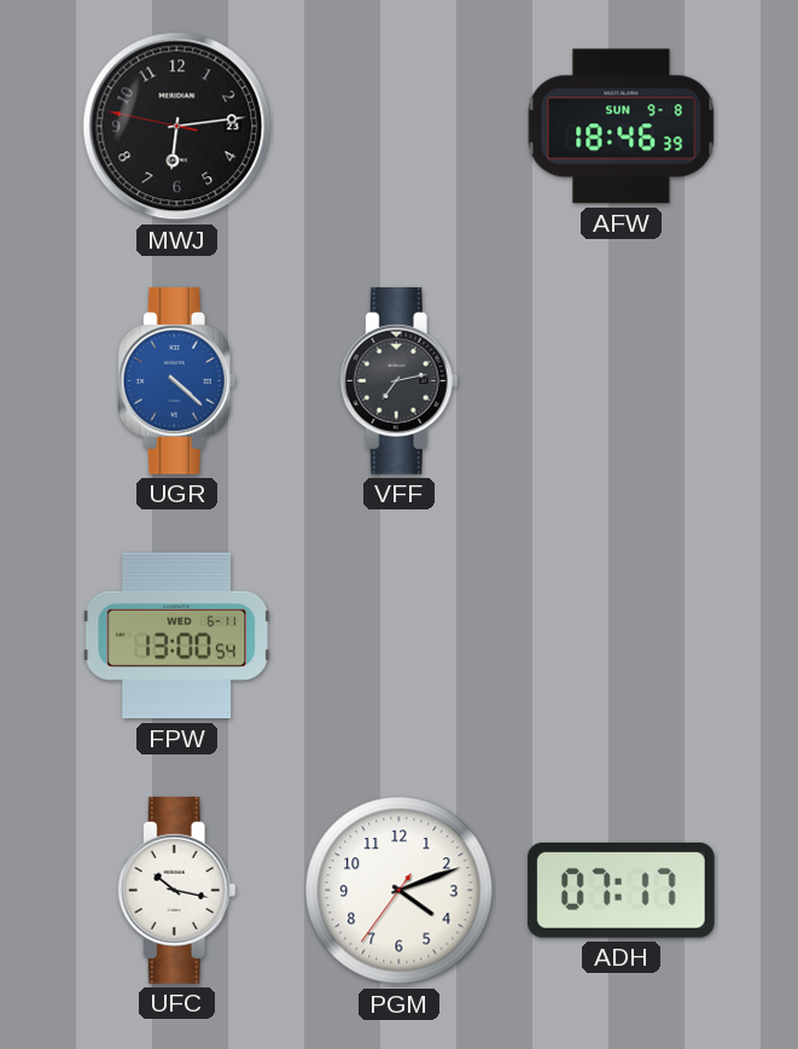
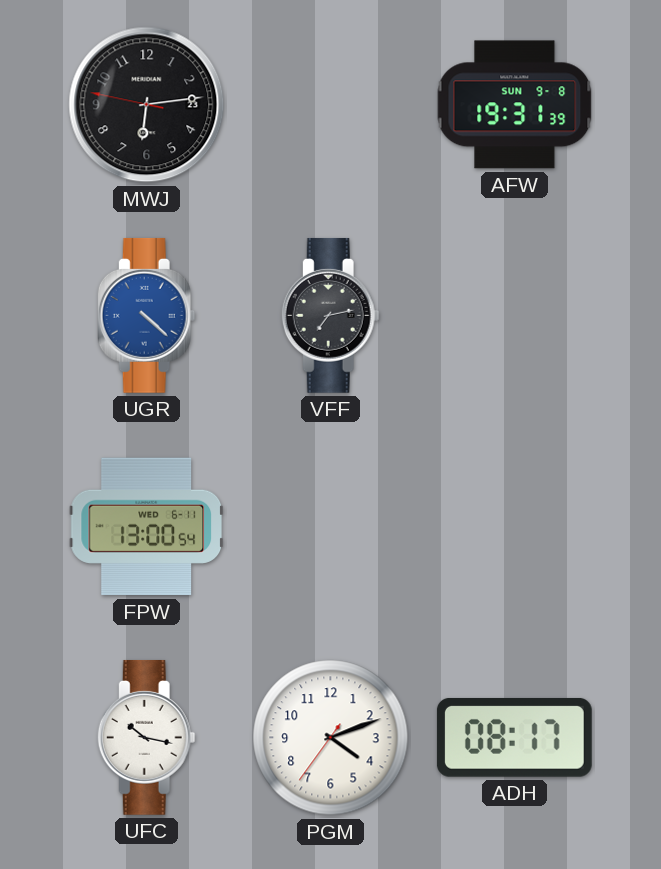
AFW: 18:46 -> 19:31 (515, 105)
ADH: 07:17 -> 08:17 (514, 737)
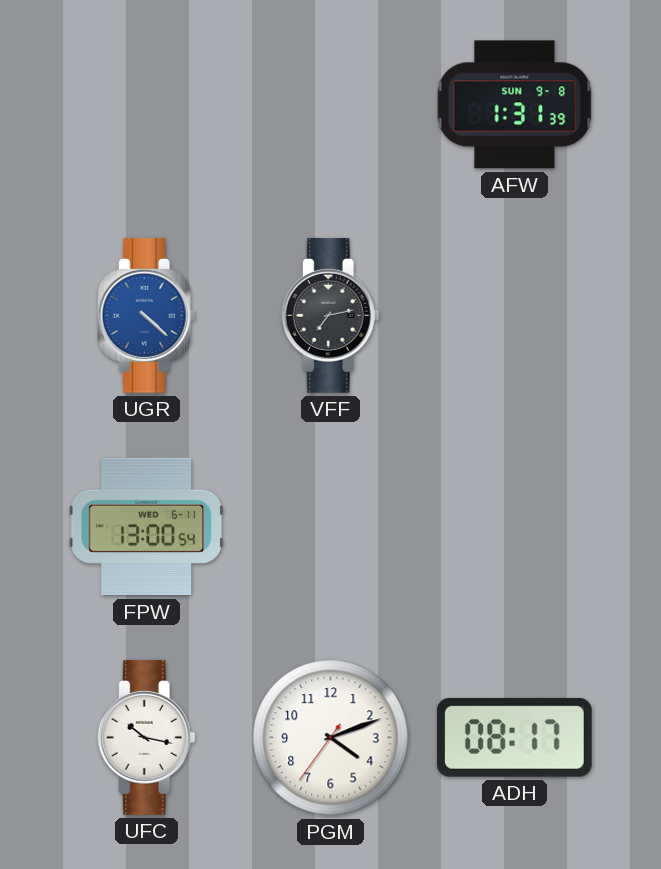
MWJ: 6:13 -> none (147, 105)
AFW: 19:31 -> 1:31 (515, 105)
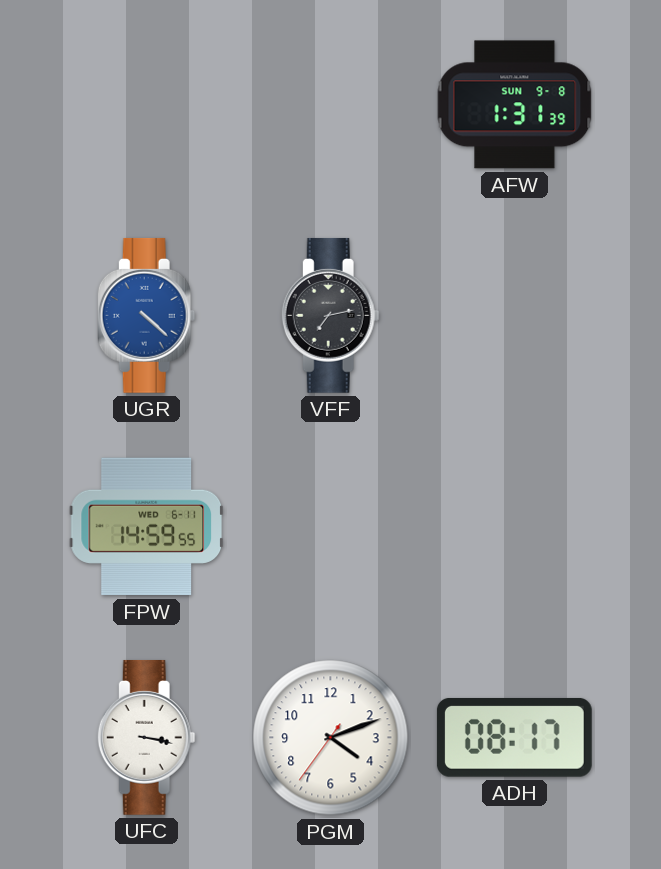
FPW: 13:00 -> 14:59 (147, 527)
UFC: 10:17 -> 3:17 (146, 737)
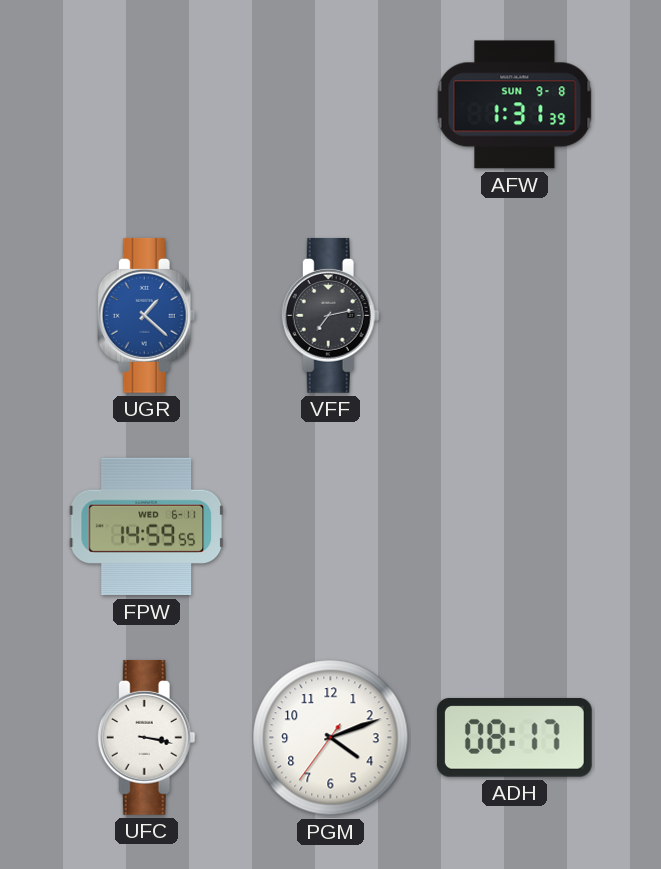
UGR: 4:22 -> 1:22 (146, 315)
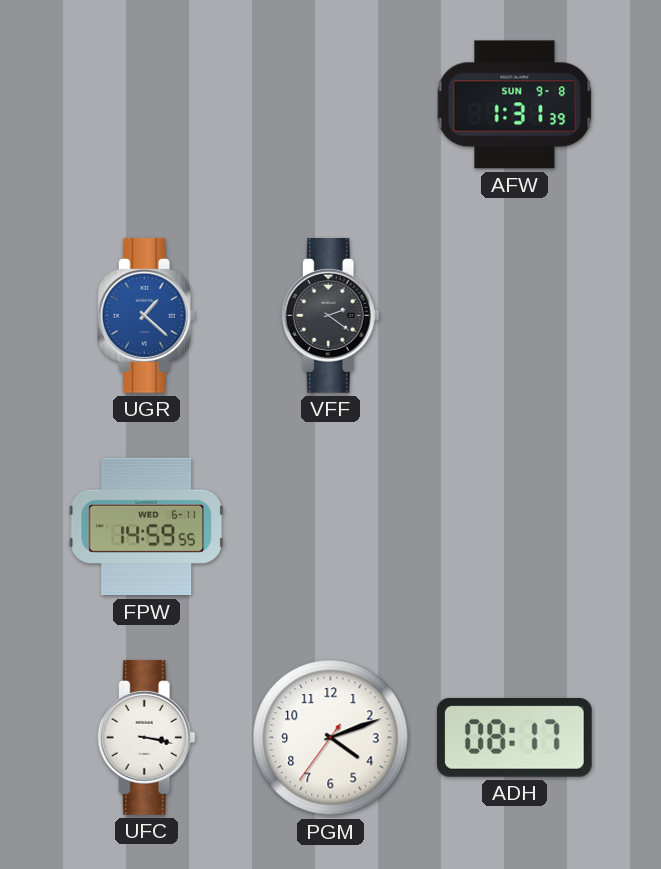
VFF: 7:13 -> 2:21 (330, 315)
